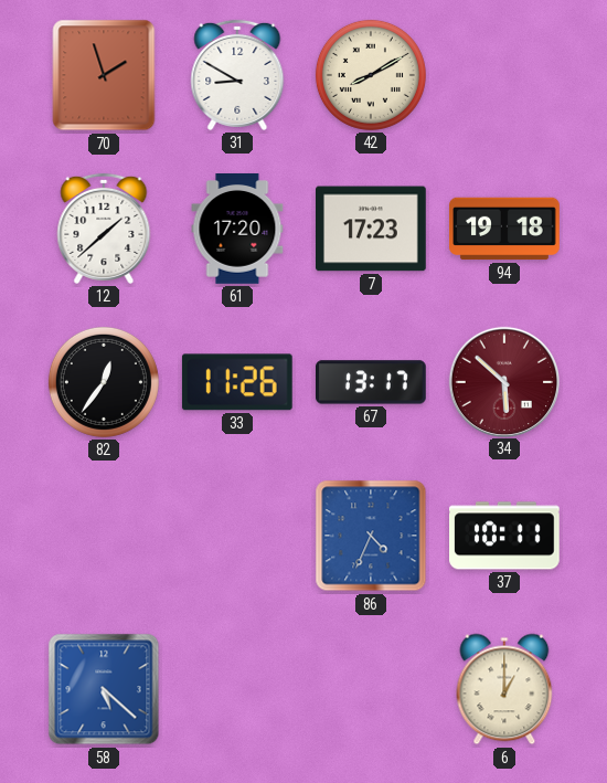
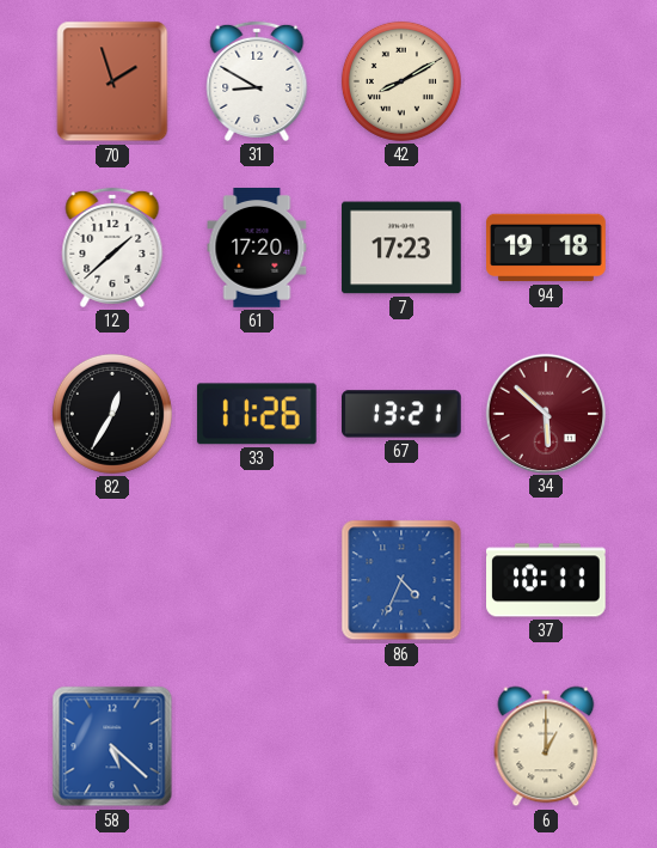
82: 12:36 -> 12:35 (112, 414)
67: 13:17 -> 13:21 (403, 414)
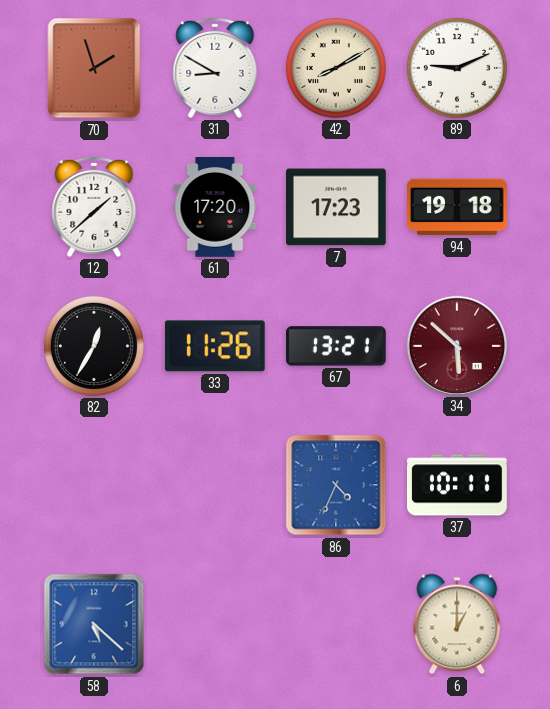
89: none -> 9:11 (457, 68)
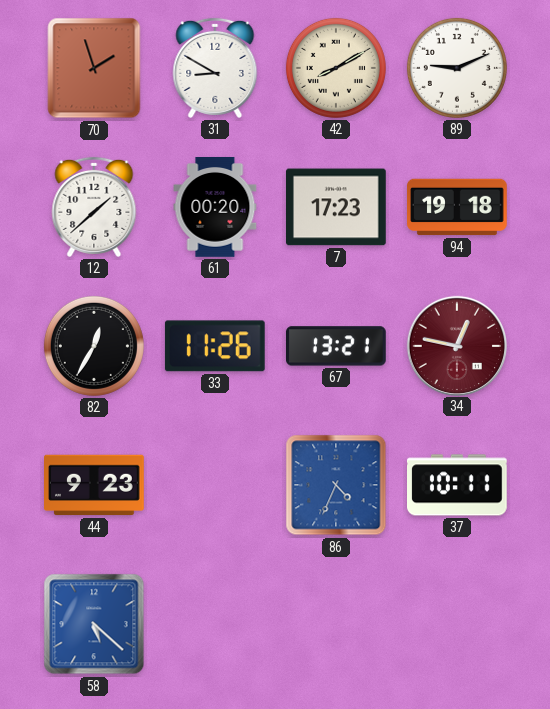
61: 17:20 -> 00:20 (215, 208)
34: 5:52 -> 12:47 (456, 345)
44: none -> 9:23 (95, 485)
6: 1:00 -> none (457, 624)
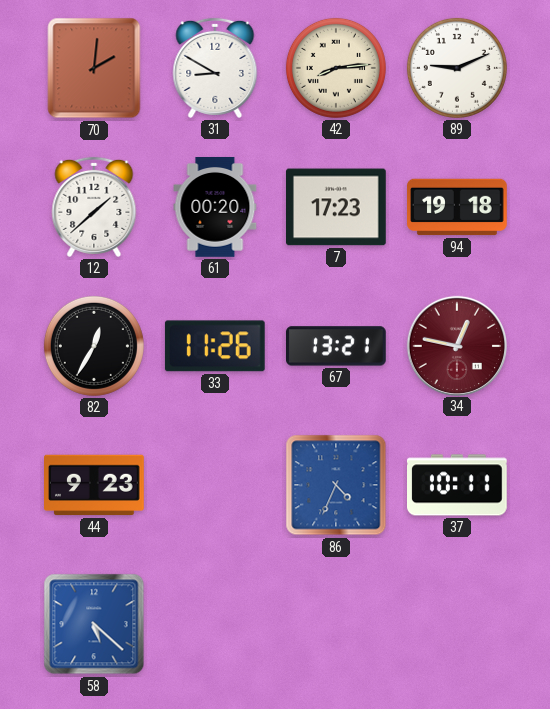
70: 1:57 -> 2:01 (94, 68)
42: 8:10 -> 8:14 (336, 68)
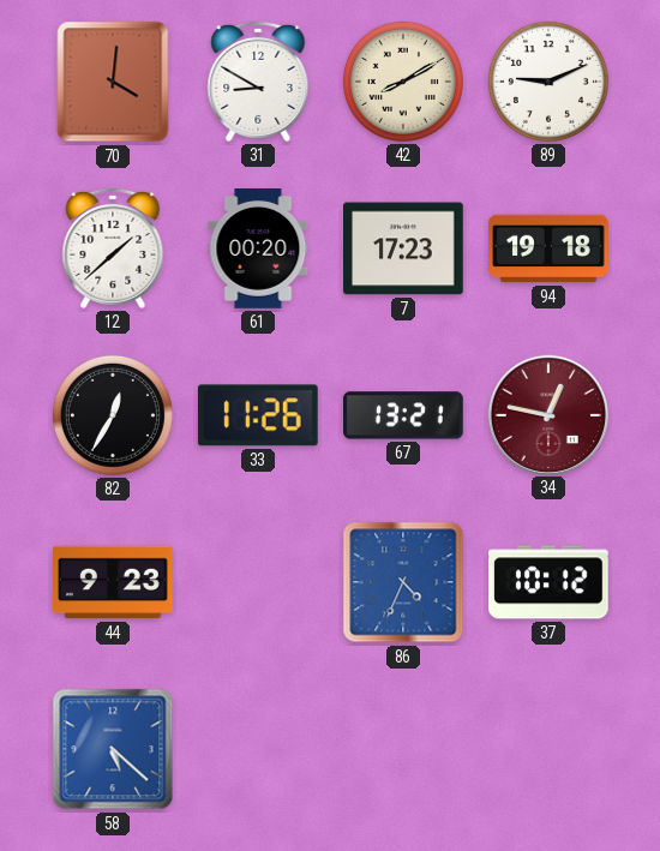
70: 2:01 -> 4:01 (113, 82)
42: 8:14 -> 8:10 (403, 82)
37: 10:11 -> 10:12 (550, 582)
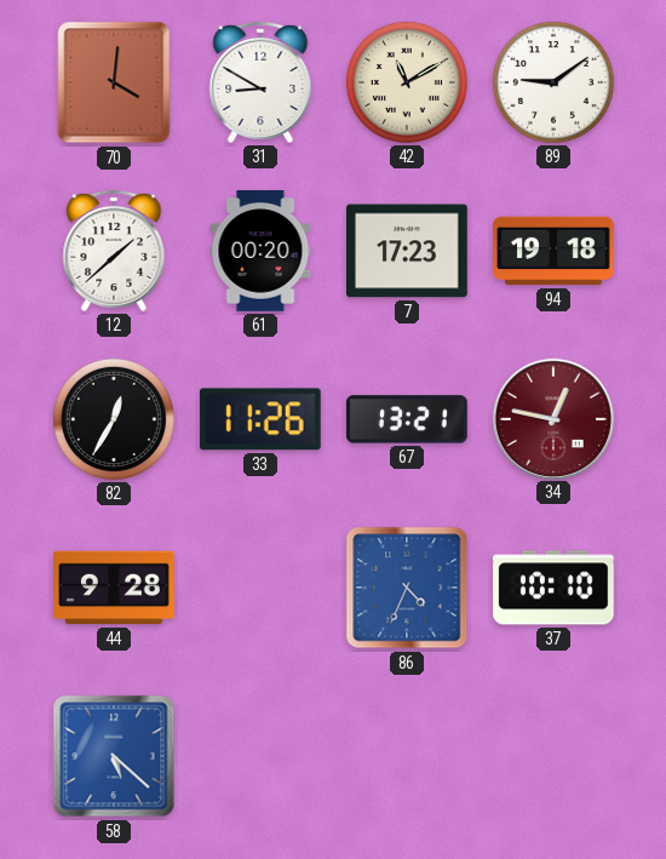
42: 8:10 -> 11:10 (407, 82)
89: 9:11 -> 9:09 (553, 82)
44: 9:23 -> 9:28 (115, 588)
37: 10:12 -> 10:10 (555, 588)
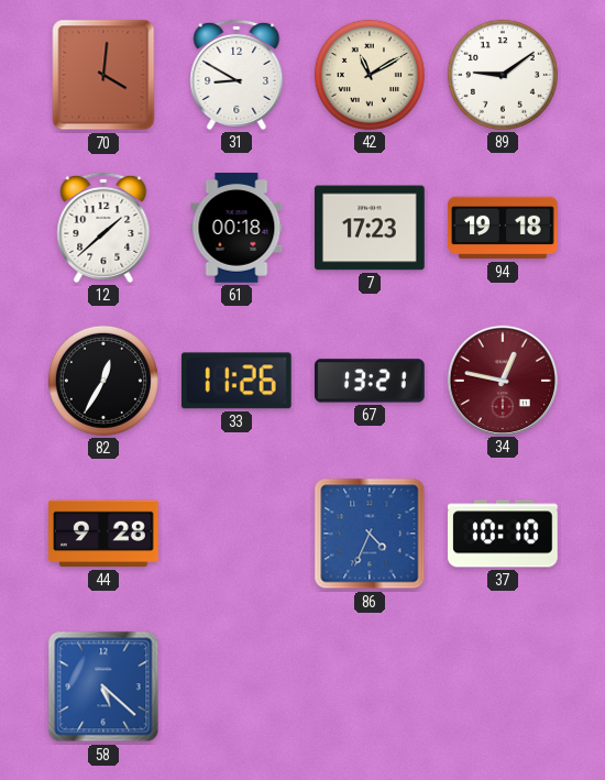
61: 00:20 -> 00:18 (237, 229)
